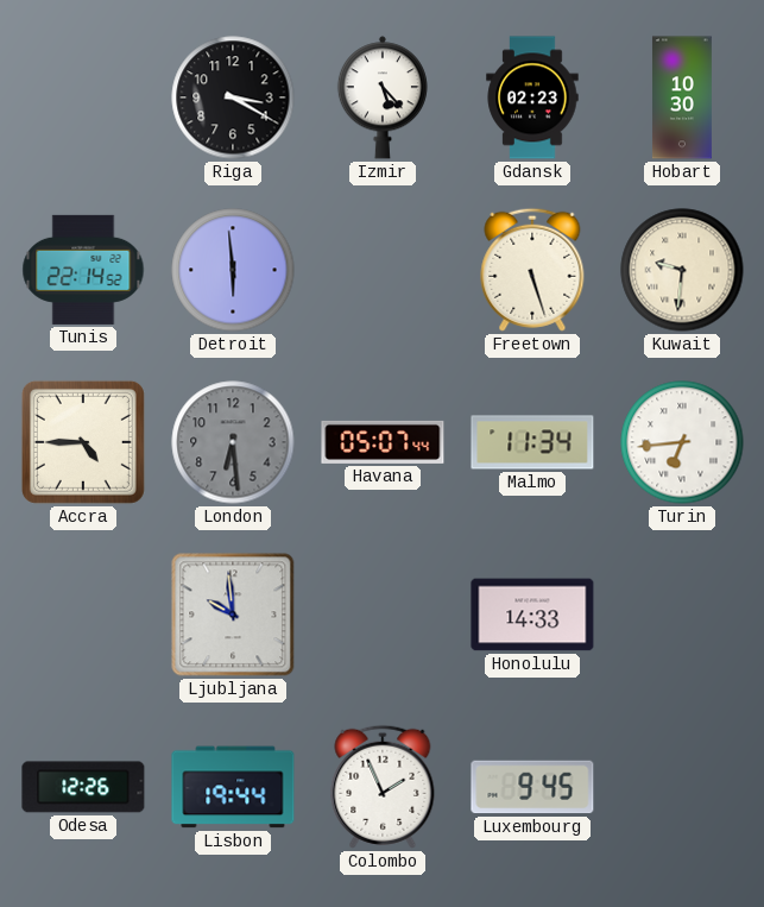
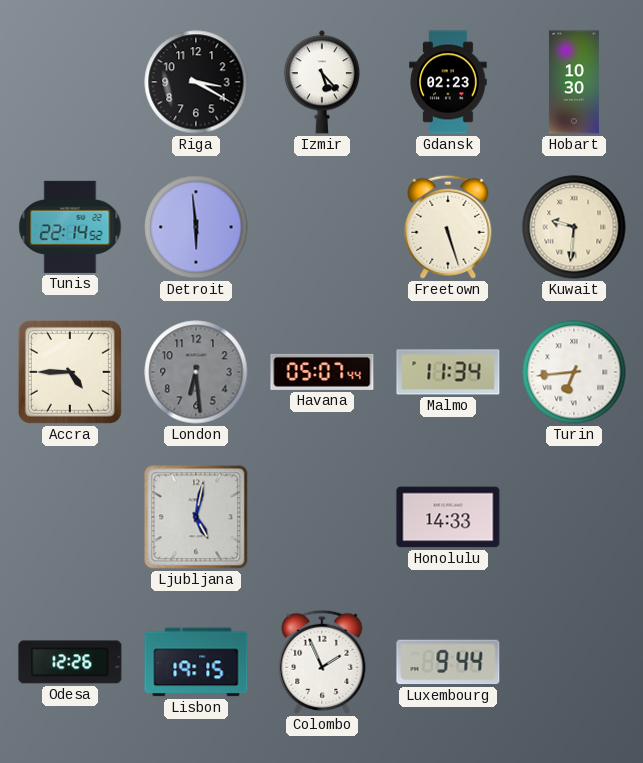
Ljubljana: 9:59 -> 5:02 (196, 517)
Lisbon: 19:44 -> 19:15 (196, 662)
Luxembourg: 9:45 -> 9:44 (448, 662)
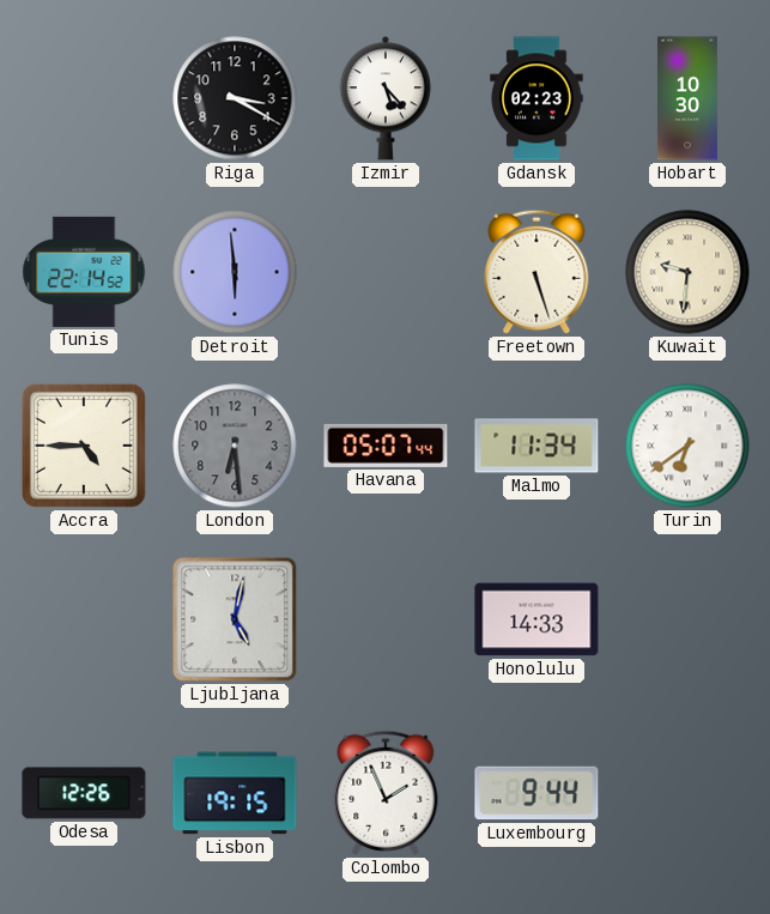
Turin: 6:44 -> 6:39 (687, 446)
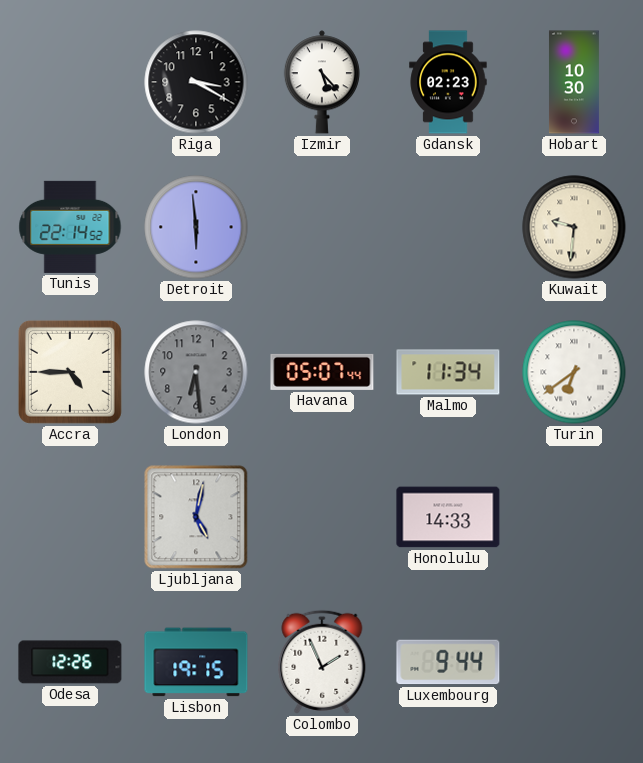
Freetown: 5:27 -> none (536, 272)
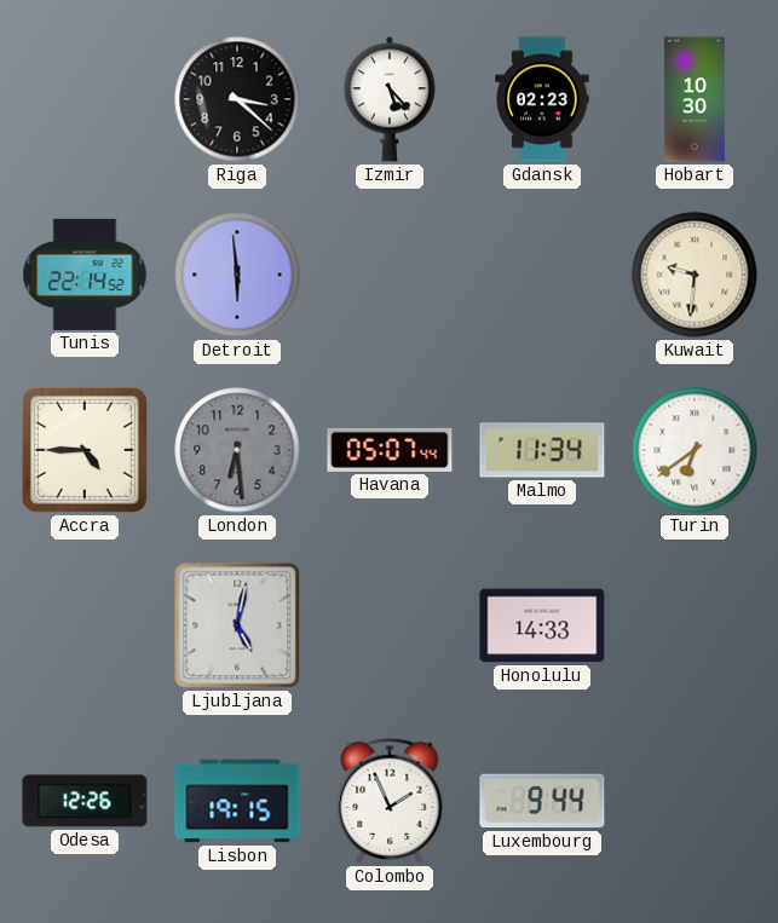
Riga: 3:20 -> 3:22 (237, 99)
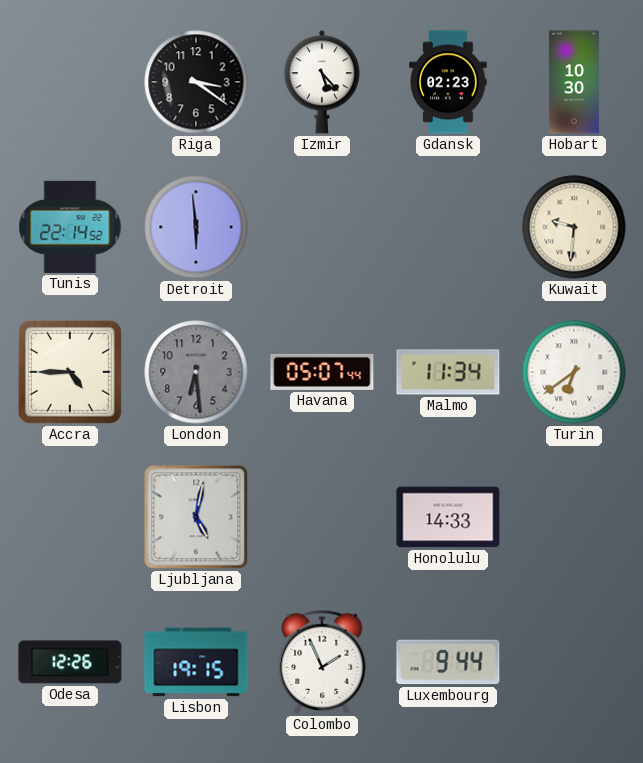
Riga: 3:22 -> 3:21 (196, 82)
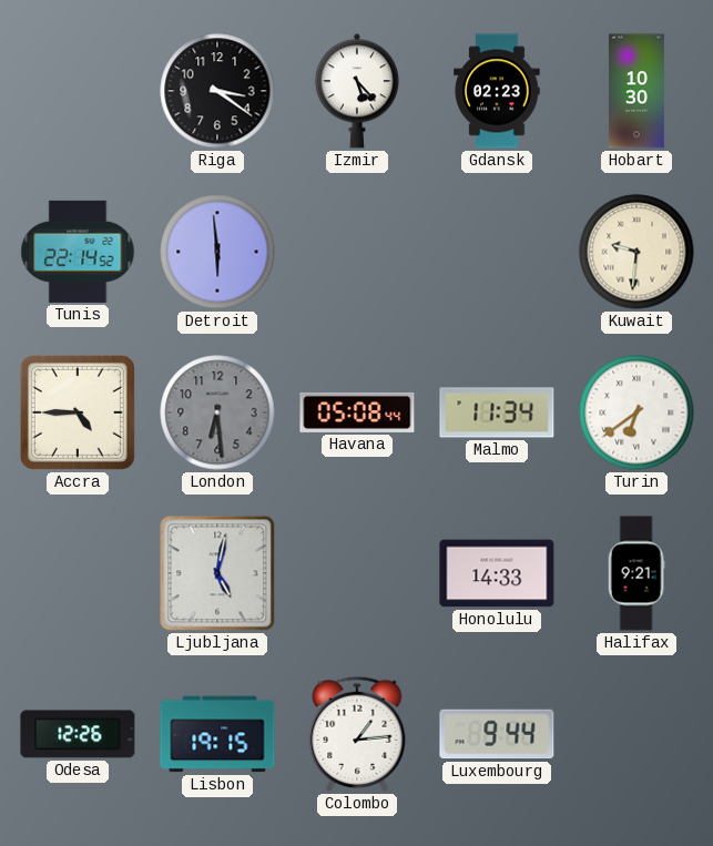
Havana: 05:07 -> 05:08 (357, 412)
Halifax: none -> 9:21 (636, 573)
Colombo: 1:56 -> 1:14 (357, 734)
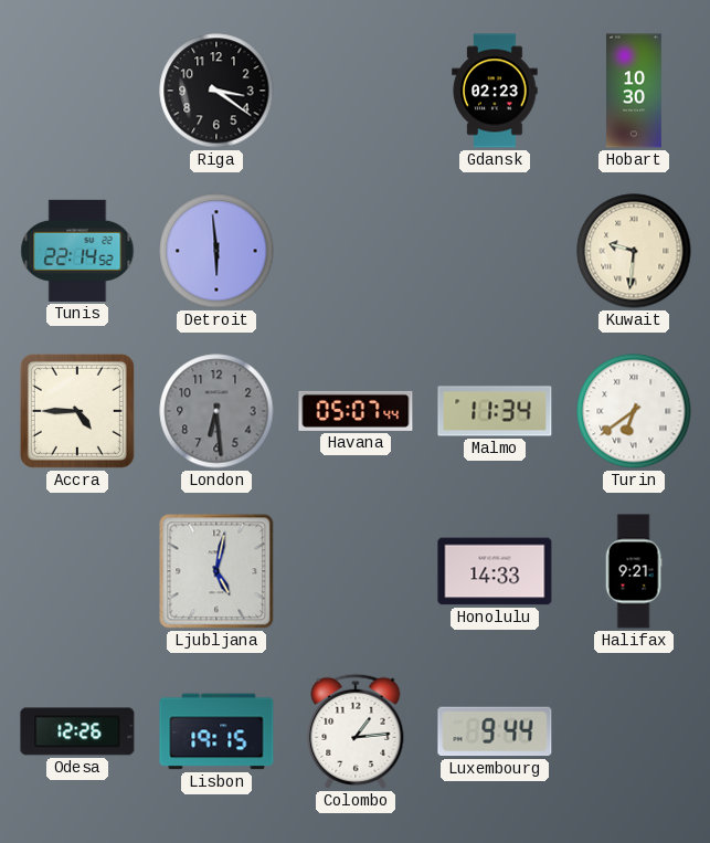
Izmir: 5:23 -> none (357, 91)
Havana: 05:08 -> 05:07 (356, 411)
